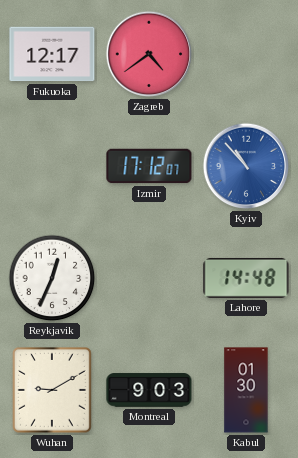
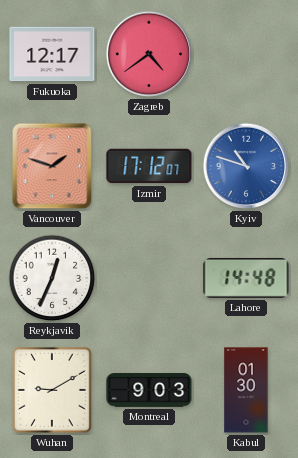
Vancouver: none -> 1:48 (52, 166)
Kyiv: 10:53 -> 10:48 (246, 166)
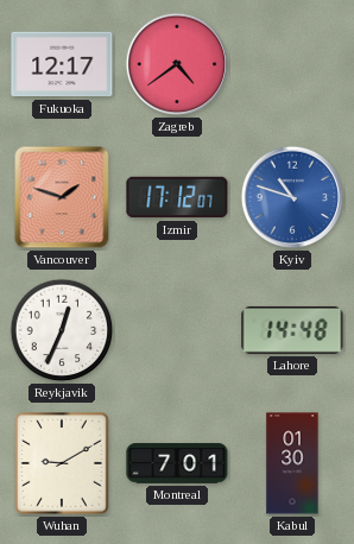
Montreal: 9:03 -> 7:01 (177, 463)
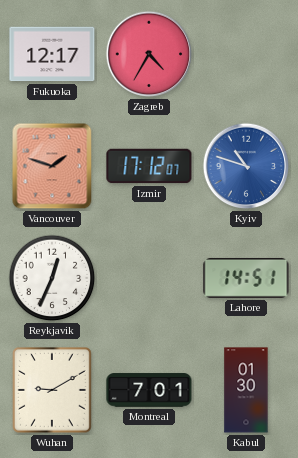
Zagreb: 4:39 -> 4:35 (149, 54)
Lahore: 14:48 -> 14:51 (246, 278)
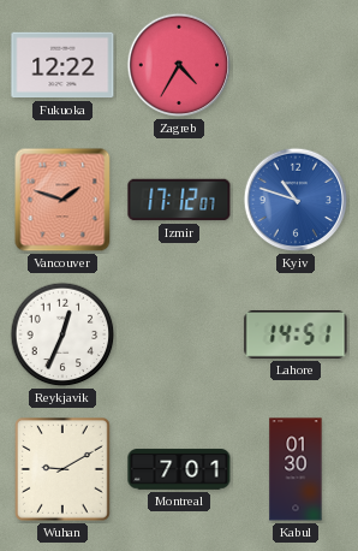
Fukuoka: 12:17 -> 12:22 (62, 65)
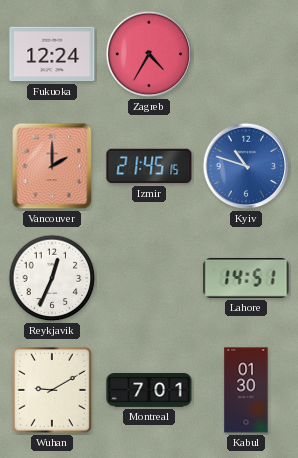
Fukuoka: 12:22 -> 12:24 (52, 54)
Vancouver: 1:48 -> 2:00 (52, 166)
Izmir: 17:12 -> 21:45 (149, 166)
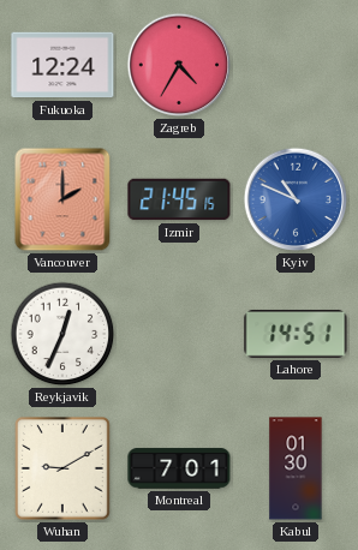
Kyiv: 10:48 -> 10:49 (296, 199)
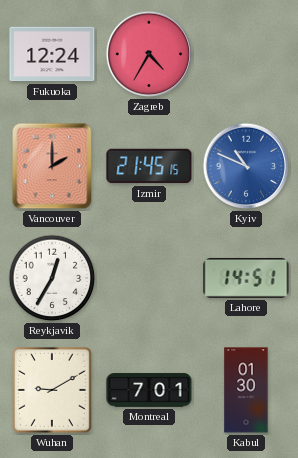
Reykjavik: 12:34 -> 12:35 (52, 278)
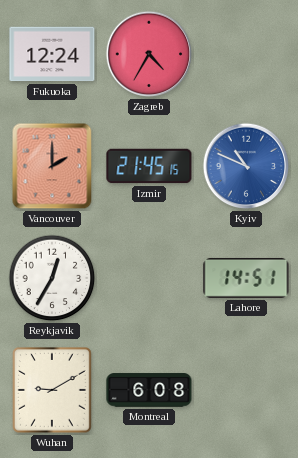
Montreal: 7:01 -> 6:08 (149, 390)
Kabul: 01:30 -> none (246, 390)
